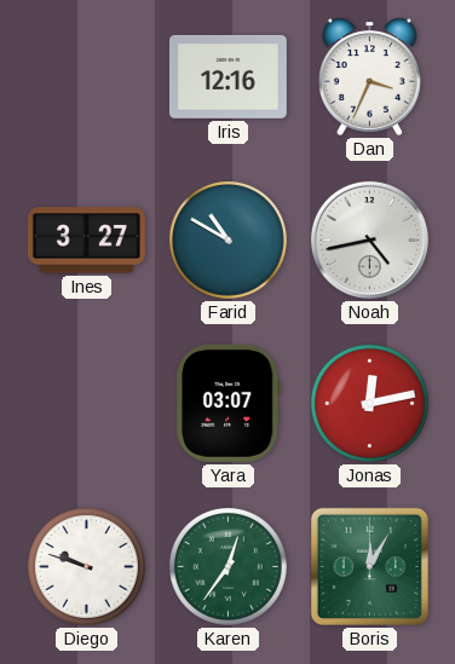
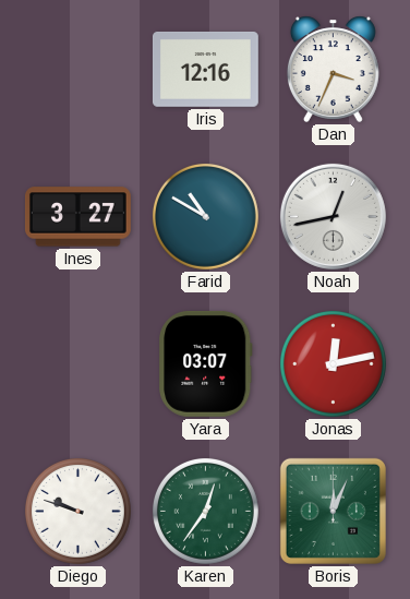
Noah: 4:43 -> 12:43 (333, 216)
Boris: 12:05 -> 12:04 (333, 511)
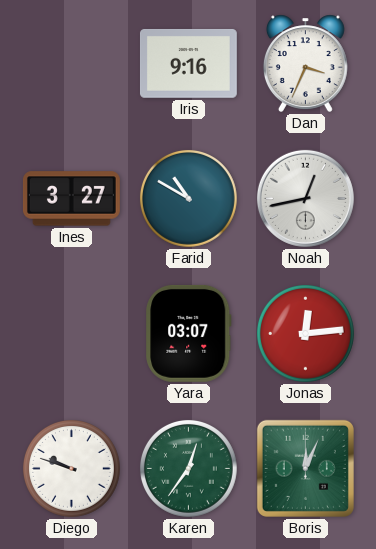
Iris: 12:16 -> 9:16 (188, 64)
Jonas: 12:13 -> 12:14 (305, 333)
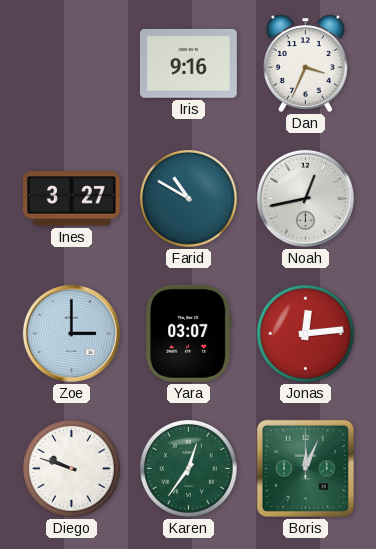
Zoe: none -> 3:00 (71, 333)
